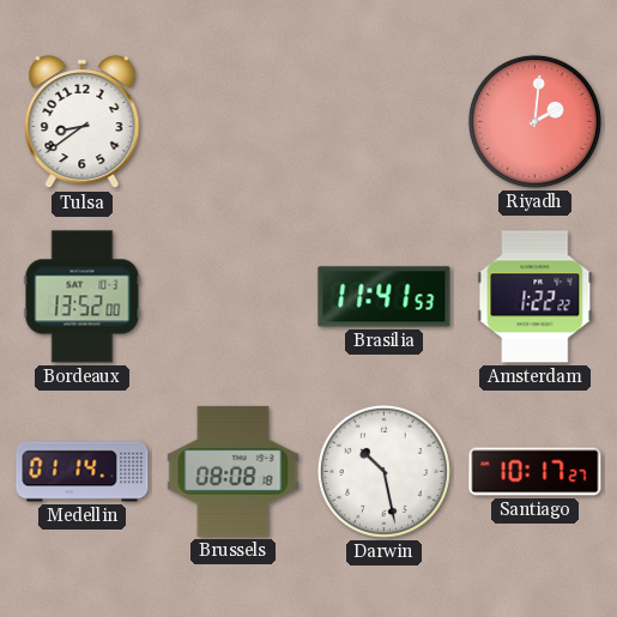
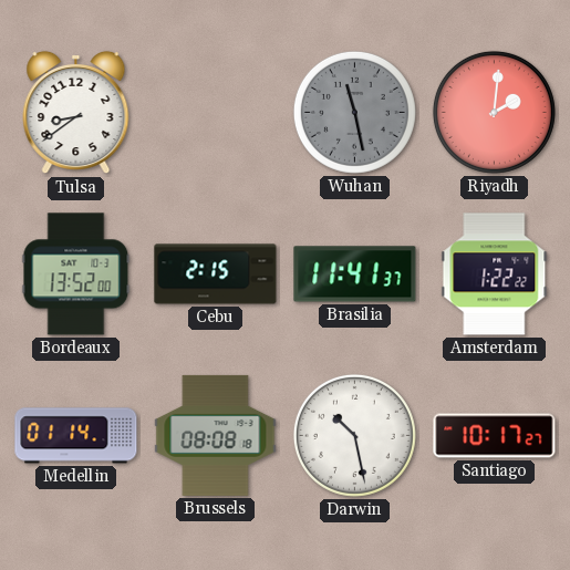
Wuhan: none -> 11:28 (354, 112)
Cebu: none -> 2:15 (216, 274)
Brasilia: 11:41:53 -> 11:41:37 (355, 274)
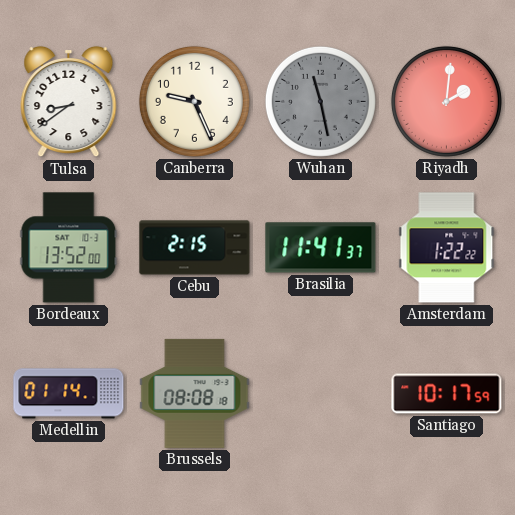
Canberra: none -> 9:26 (194, 101)
Darwin: 10:28 -> none (354, 435)
Santiago: 10:17:27 -> 10:17:59 (447, 394)
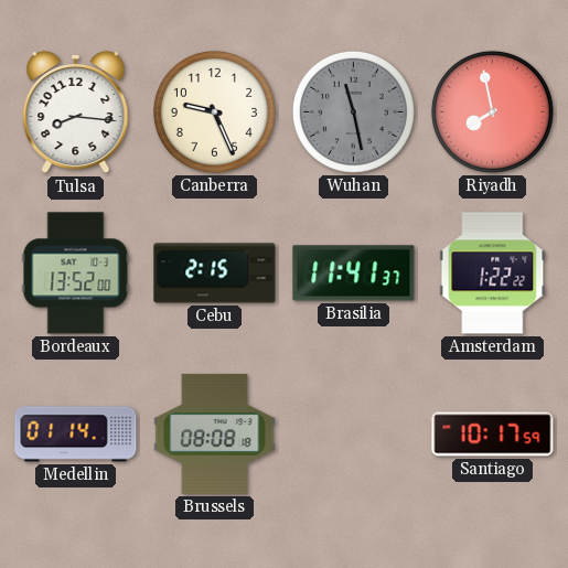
Tulsa: 8:39 -> 8:16 (76, 112)
Riyadh: 2:01 -> 7:58 (492, 111)
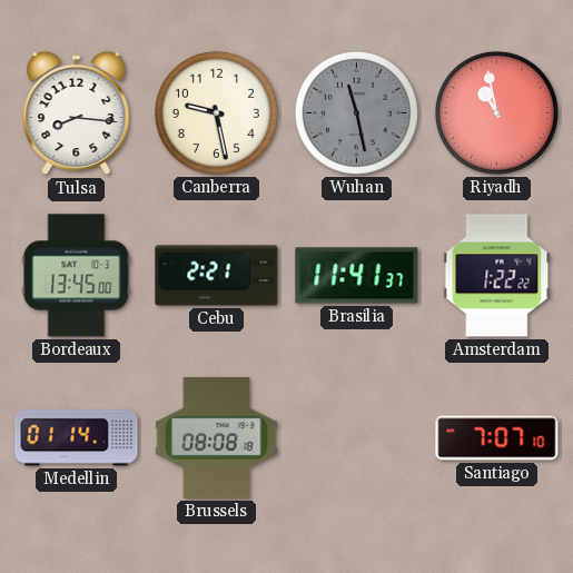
Canberra: 9:26 -> 9:28 (216, 112)
Riyadh: 7:58 -> 10:58 (496, 112)
Bordeaux: 13:52 -> 13:45 (77, 276)
Cebu: 2:15 -> 2:21 (217, 276)
Santiago: 10:17 -> 7:07 (497, 438)
